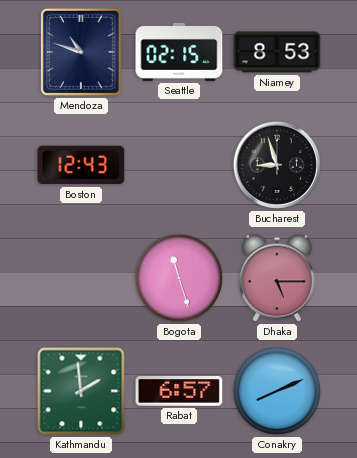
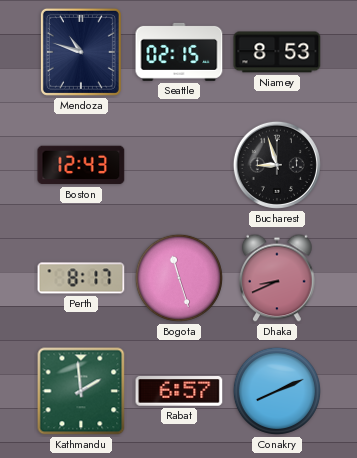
Perth: none -> 8:17 (81, 278)
Dhaka: 5:15 -> 8:41 (277, 278)
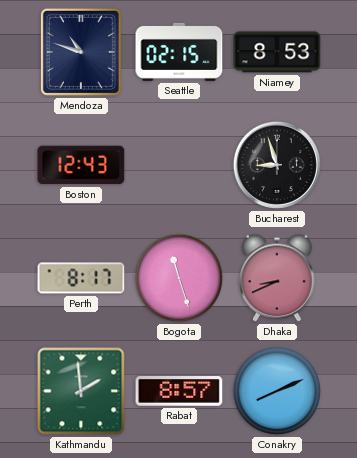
Rabat: 6:57 -> 8:57 (179, 392)
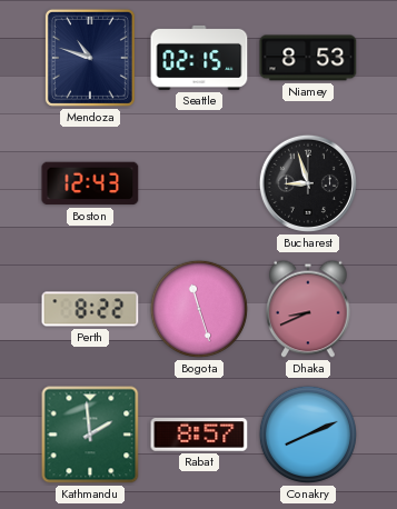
Perth: 8:17 -> 8:22 (90, 309)
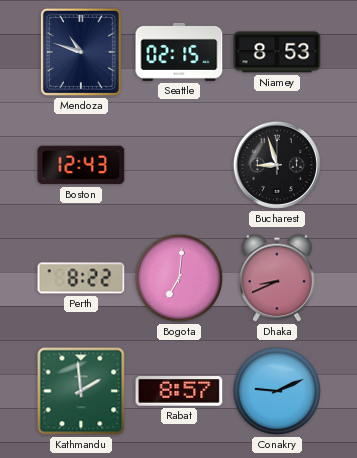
Bogota: 11:27 -> 7:01 (179, 278)
Conakry: 8:11 -> 9:11 (277, 391)
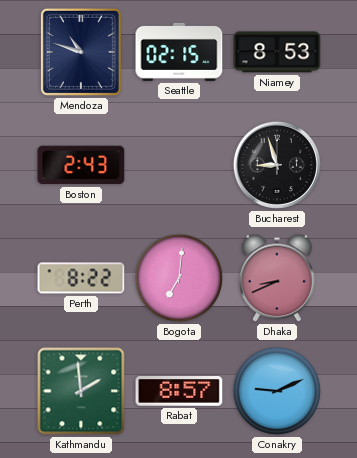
Boston: 12:43 -> 2:43 (81, 165)
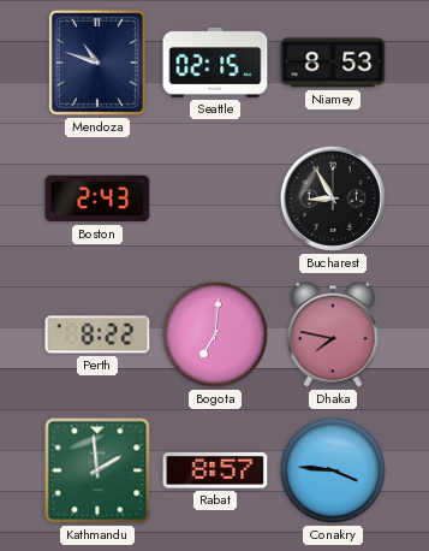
Bucharest: 8:57 -> 8:55 (333, 199)
Dhaka: 8:41 -> 7:47 (333, 334)
Conakry: 9:11 -> 3:46 (333, 470)
